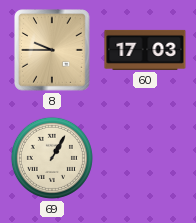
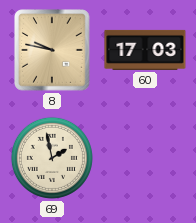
8: 9:45 -> 9:47 (52, 50)
69: 1:05 -> 1:58 (52, 158)
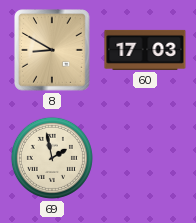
8: 9:47 -> 8:50 (52, 50)
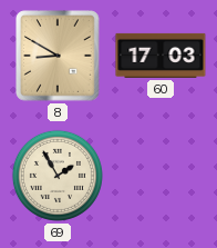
69: 1:58 -> 1:55 (58, 176)
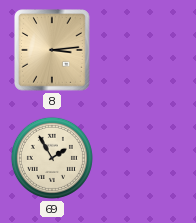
8: 8:50 -> 3:14 (52, 50)
60: 17:03 -> none (161, 56)
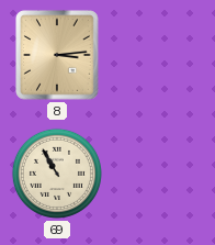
69: 1:55 -> 10:55 (57, 174)
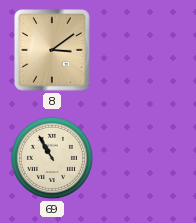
8: 3:14 -> 3:09 (52, 50)
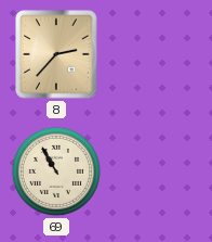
8: 3:09 -> 2:37 (56, 54)
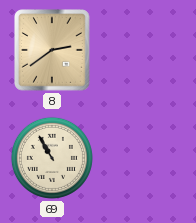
8: 2:37 -> 2:39 (52, 50)
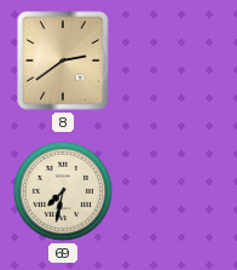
69: 10:55 -> 7:32 (63, 191)
